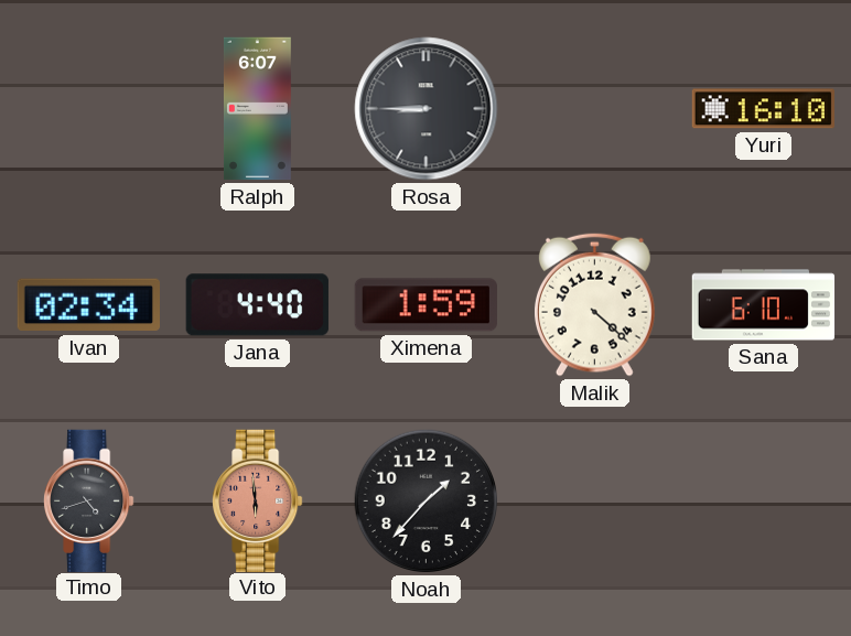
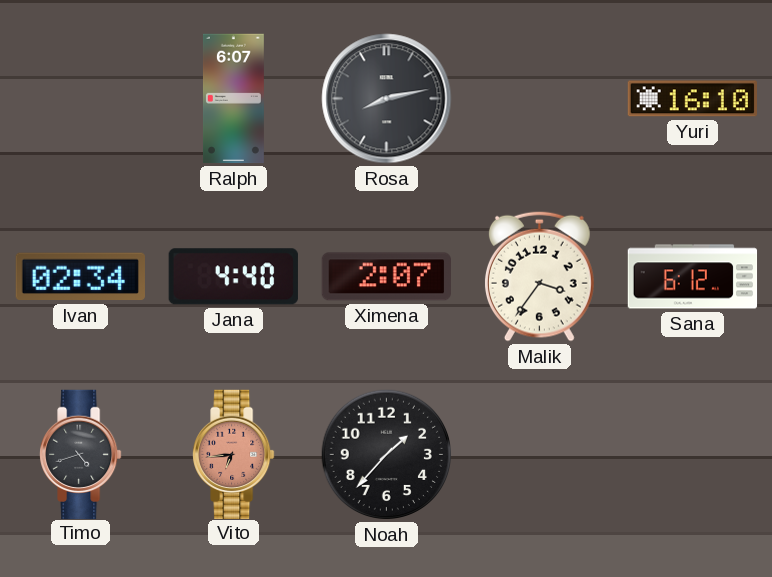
Rosa: 8:45 -> 8:13 (387, 99)
Ximena: 1:59 -> 2:07 (386, 277)
Malik: 4:22 -> 3:36 (539, 276)
Sana: 6:10 -> 6:12 (693, 277)
Vito: 5:59 -> 6:44 (234, 454)
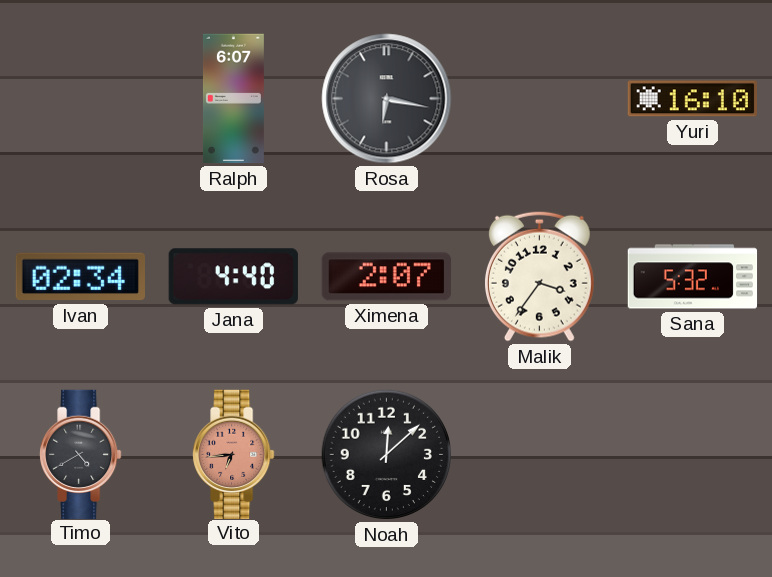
Rosa: 8:13 -> 6:17 (387, 99)
Sana: 6:12 -> 5:32 (693, 277)
Timo: 4:42 -> 4:40 (81, 454)
Noah: 1:37 -> 12:08 (387, 455)
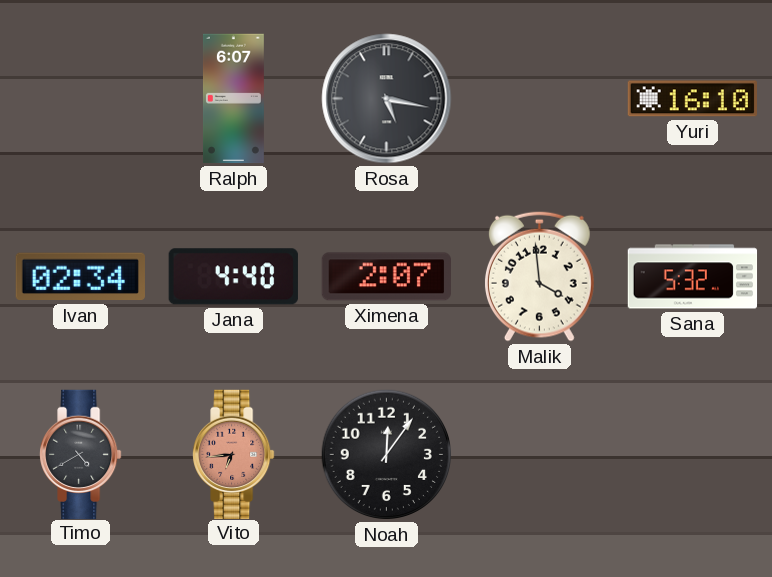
Rosa: 6:17 -> 5:17 (387, 99)
Malik: 3:36 -> 3:59 (539, 276)
Noah: 12:08 -> 12:06 (387, 455)
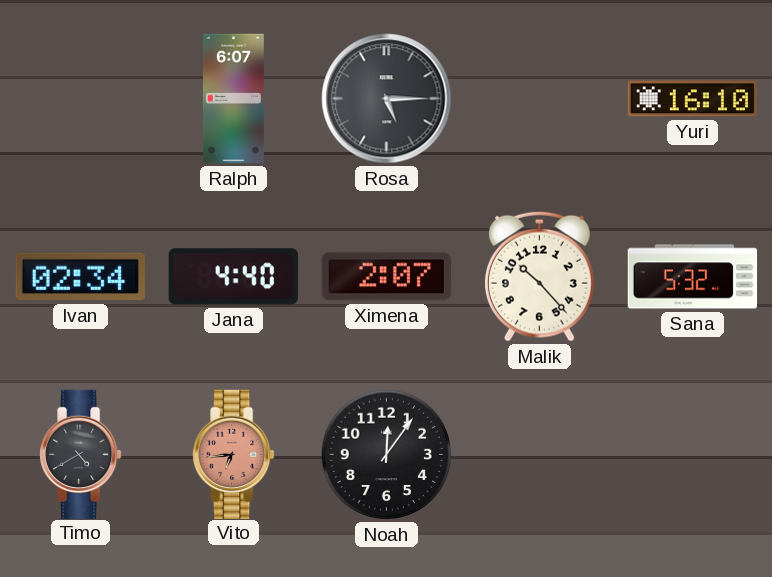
Rosa: 5:17 -> 5:15 (387, 99)
Malik: 3:59 -> 10:23 (539, 276)
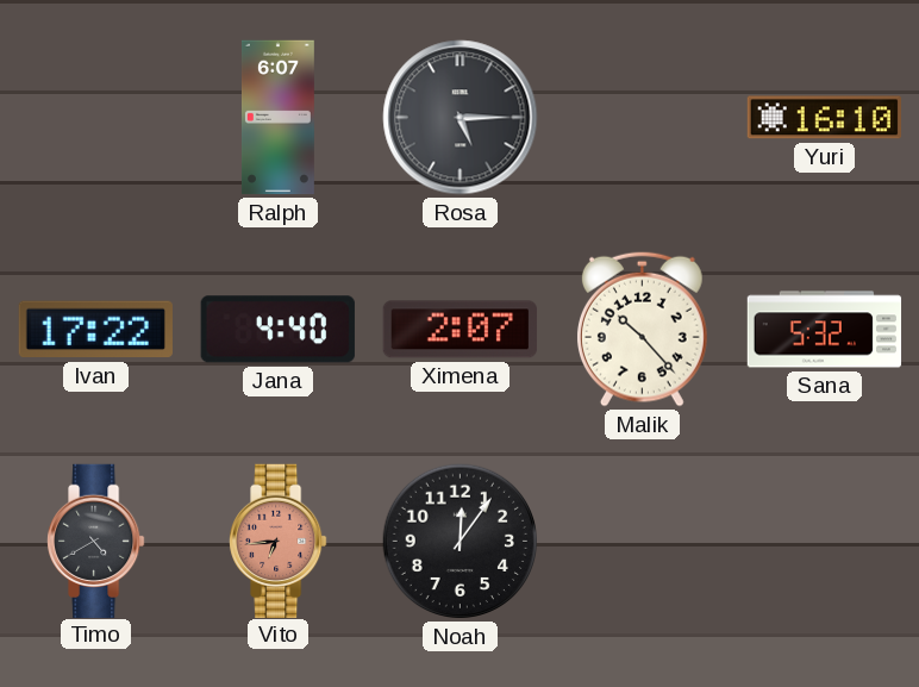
Ivan: 02:34 -> 17:22 (95, 330)
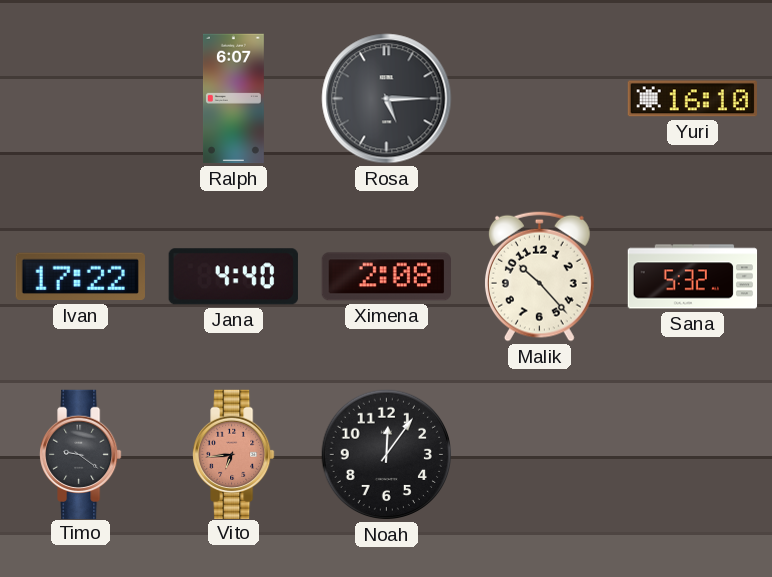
Ximena: 2:07 -> 2:08 (386, 277)
Timo: 4:40 -> 9:21 (81, 454)
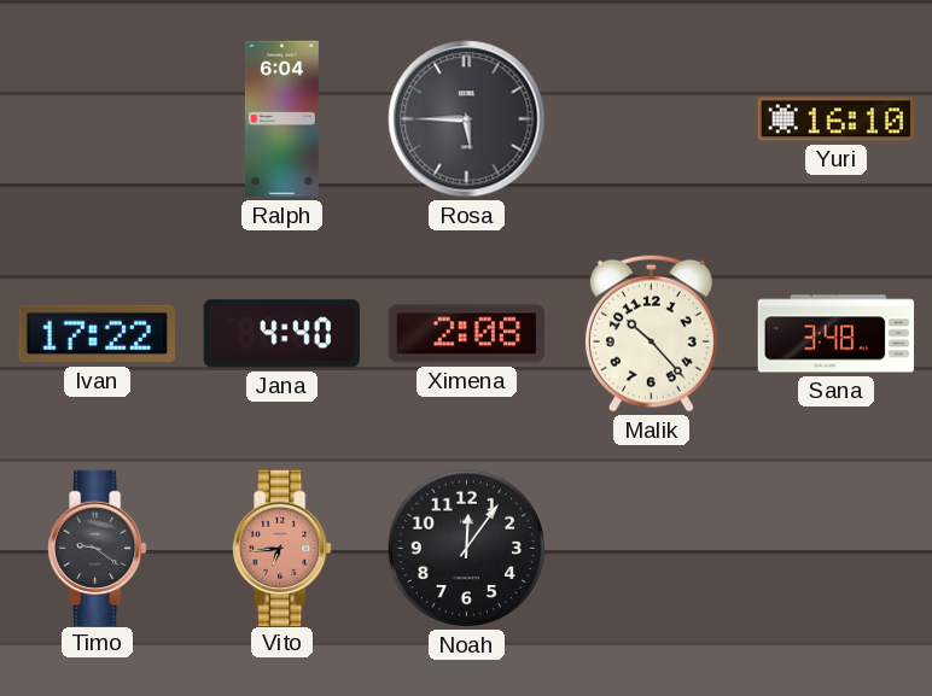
Ralph: 6:07 -> 6:04 (281, 119)
Rosa: 5:15 -> 5:45 (467, 119)
Sana: 5:32 -> 3:48 (837, 334)
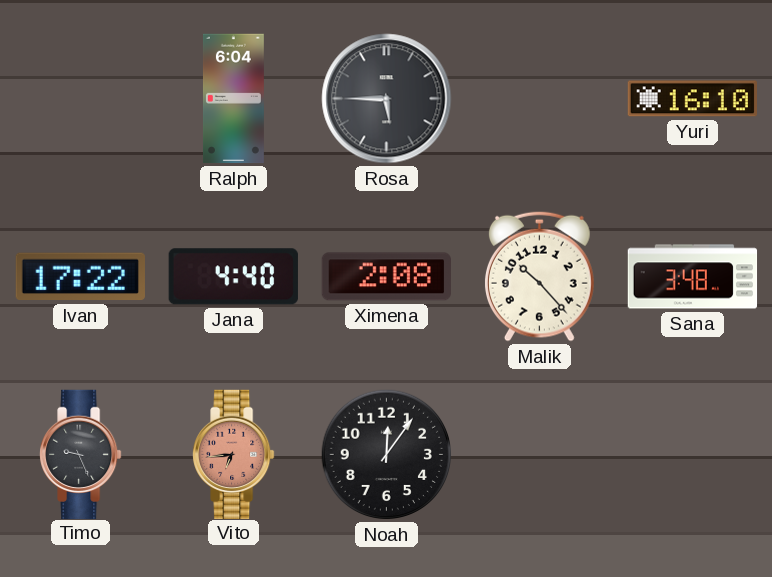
Timo: 9:21 -> 9:26 (81, 454)
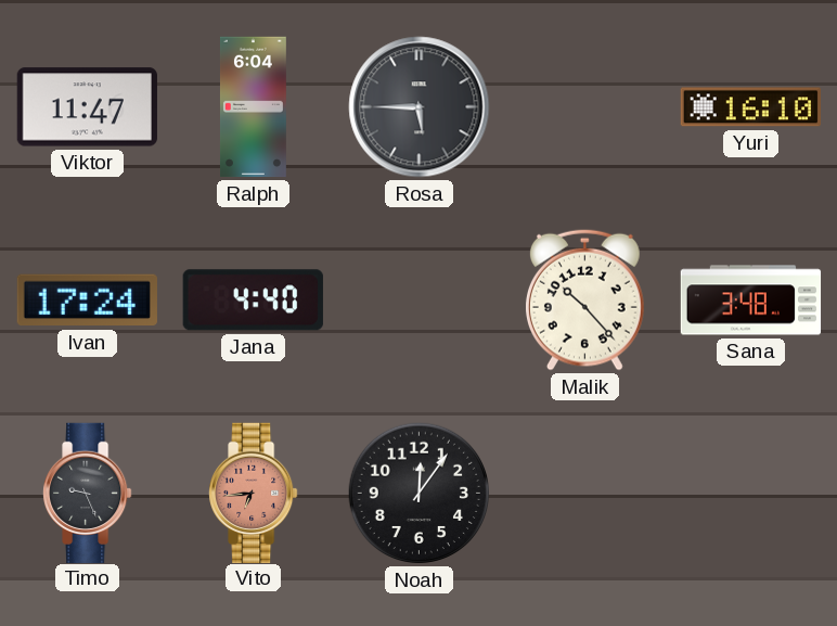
Viktor: none -> 11:47 (87, 107)
Ivan: 17:22 -> 17:24 (87, 301)
Ximena: 2:08 -> none (386, 277)
